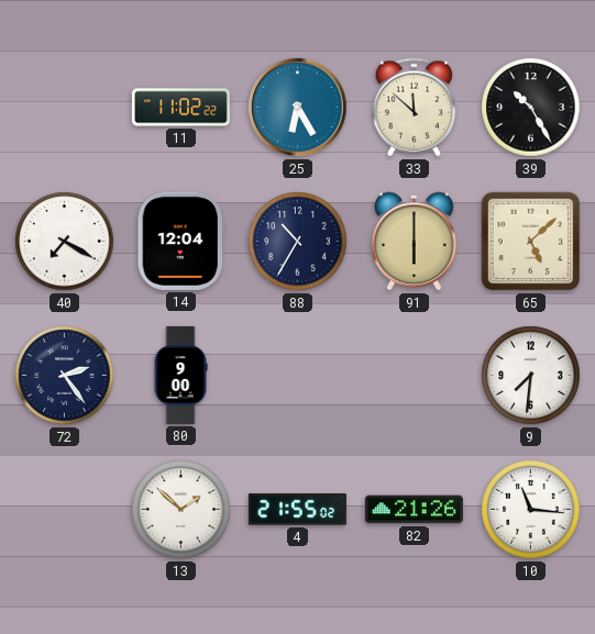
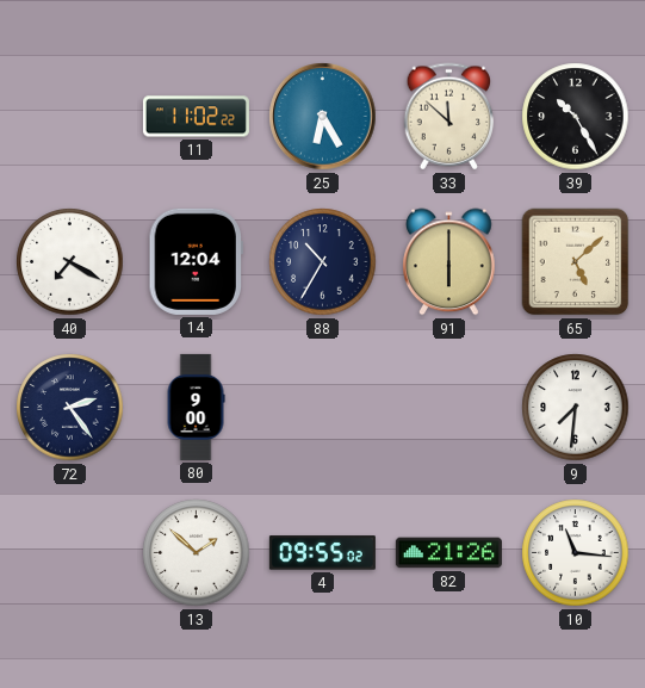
4: 21:55 -> 09:55 (322, 553)
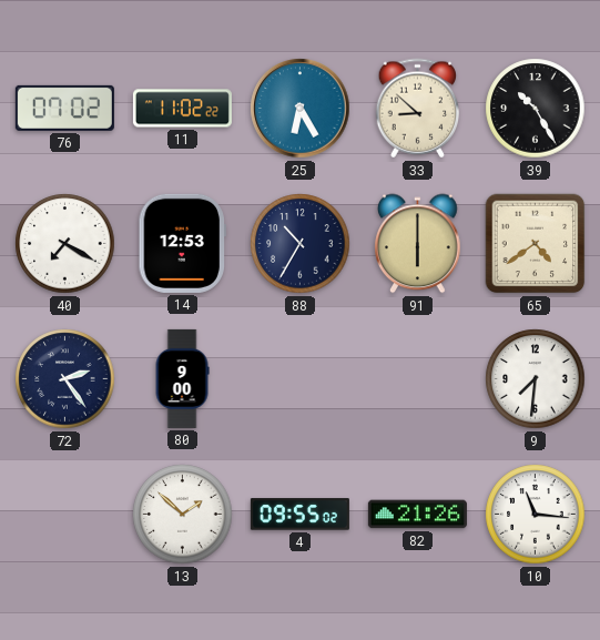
76: none -> 07:02 (64, 108)
33: 11:52 -> 8:52 (418, 109)
14: 12:04 -> 12:53 (182, 243)
65: 5:08 -> 4:39 (536, 244)
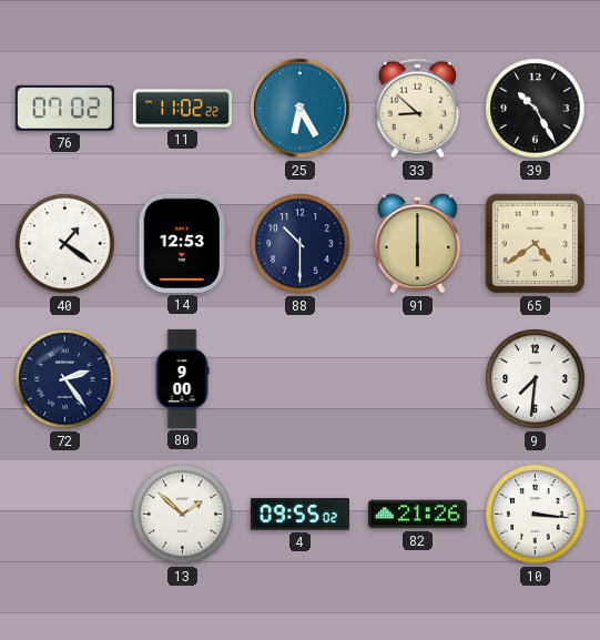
40: 7:20 -> 1:21 (65, 244)
88: 10:35 -> 10:30 (301, 244)
10: 11:16 -> 3:16 (536, 515)
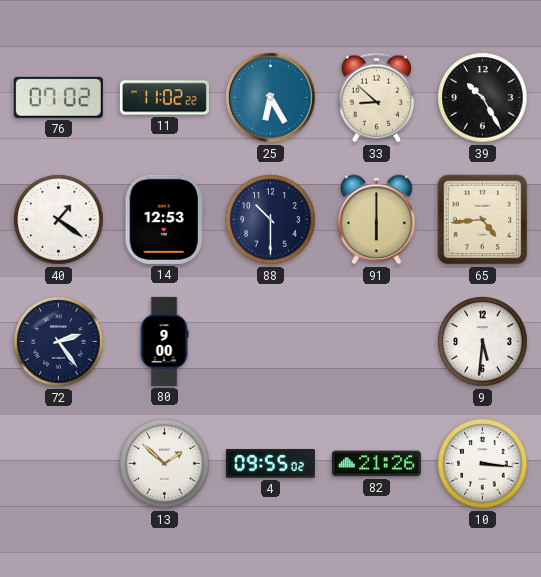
65: 4:39 -> 4:44 (483, 220)
9: 7:31 -> 5:31 (483, 342)
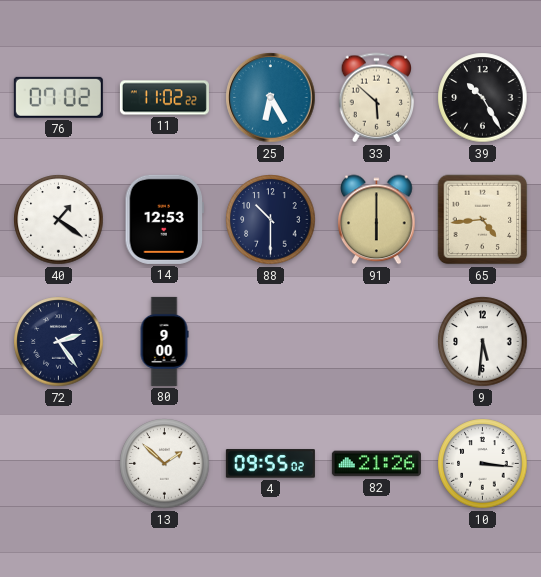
33: 8:52 -> 5:52 (377, 98)
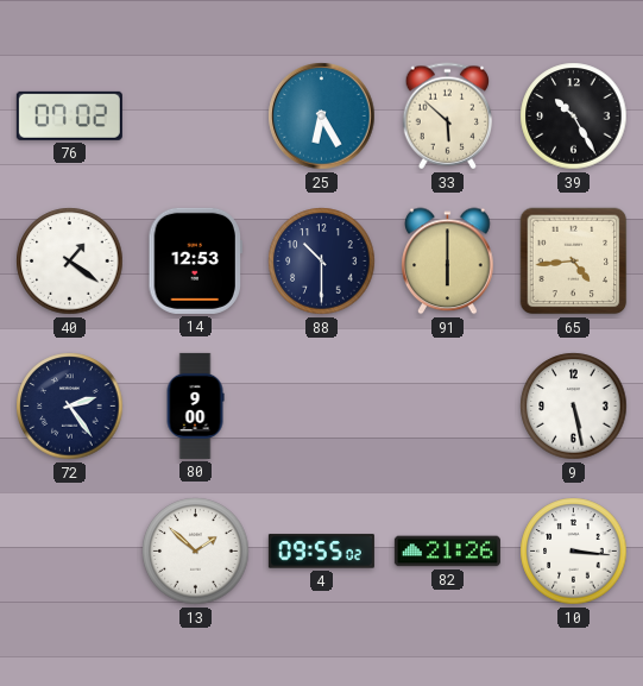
11: 11:02 -> none (164, 98)
9: 5:31 -> 5:28 (574, 407)
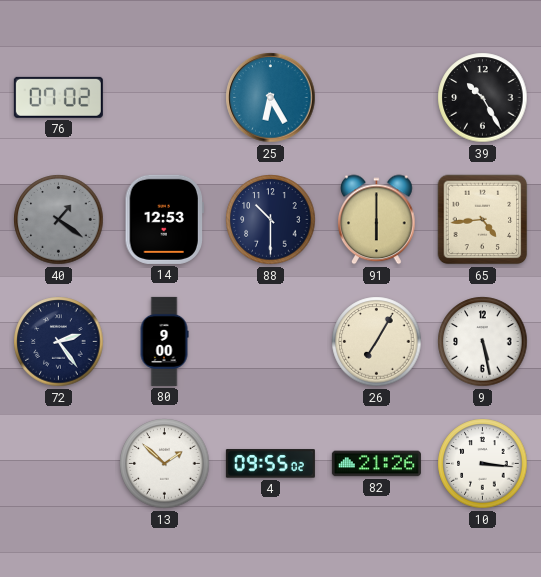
33: 5:52 -> none (448, 117)
40 dial: white -> grey (59, 220)
26: none -> 7:05 (377, 342)
